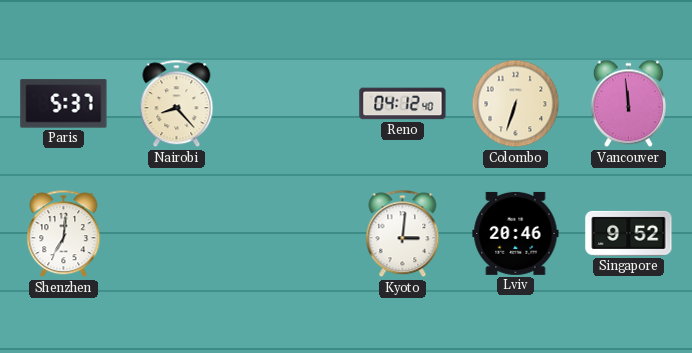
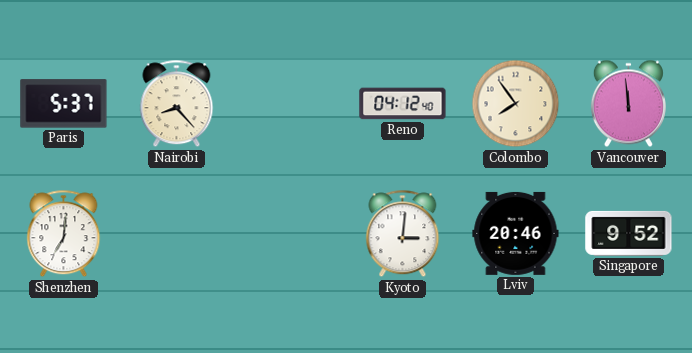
Colombo: 6:33 -> 7:54 (516, 104)
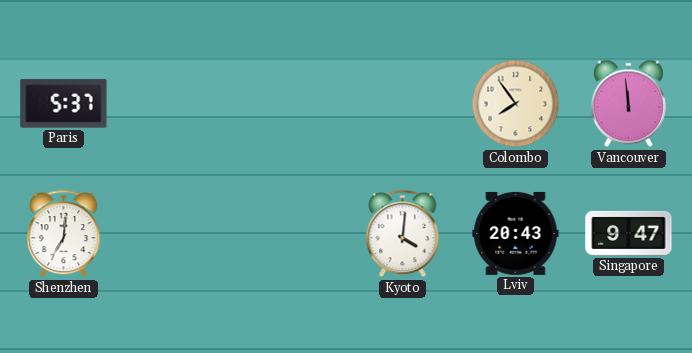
Nairobi: 8:23 -> none (177, 104)
Reno: 04:12 -> none (403, 104)
Kyoto: 3:01 -> 4:01 (403, 234)
Lviv: 20:46 -> 20:43 (516, 233)
Singapore: 9:52 -> 9:47 (629, 233)
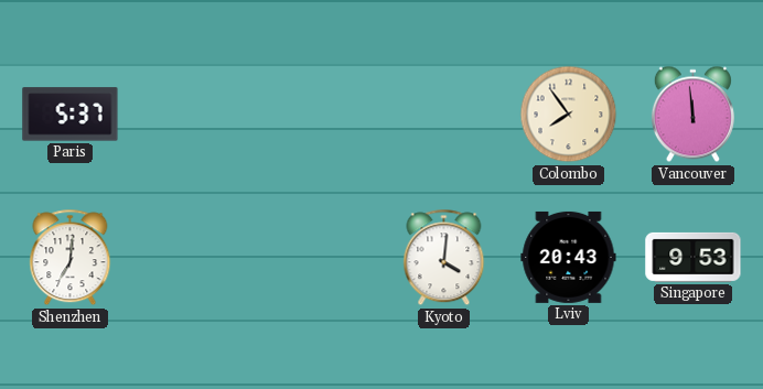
Singapore: 9:47 -> 9:53 (694, 257)
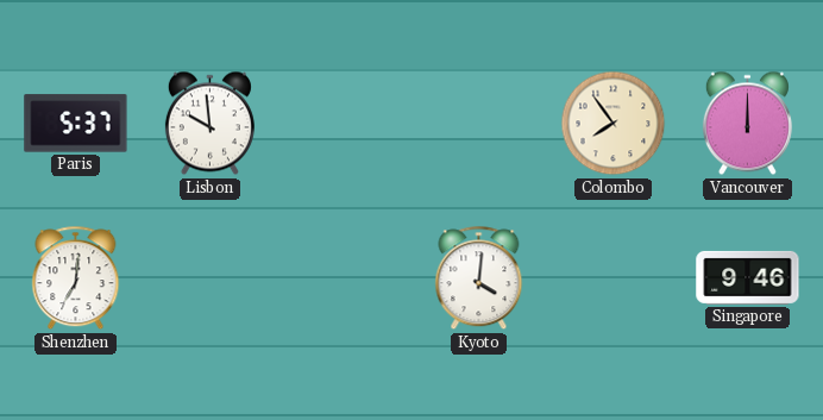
Lisbon: none -> 9:59 (209, 124)
Vancouver: 11:59 -> 12:00 (747, 124)
Lviv: 20:43 -> none (569, 257)
Singapore: 9:53 -> 9:46 (748, 277)
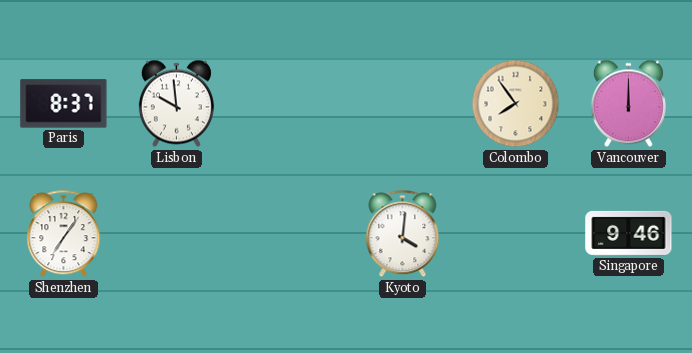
Paris: 5:37 -> 8:37 (64, 104)
Shenzhen: 7:01 -> 7:06 (64, 234)
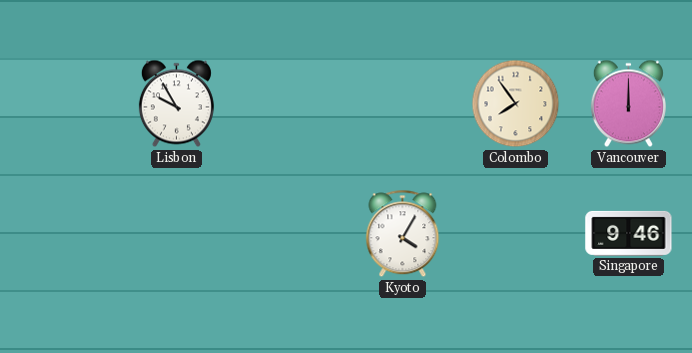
Paris: 8:37 -> none (64, 104)
Lisbon: 9:59 -> 9:55 (176, 104)
Shenzhen: 7:06 -> none (64, 234)
Kyoto: 4:01 -> 4:05 (403, 234)
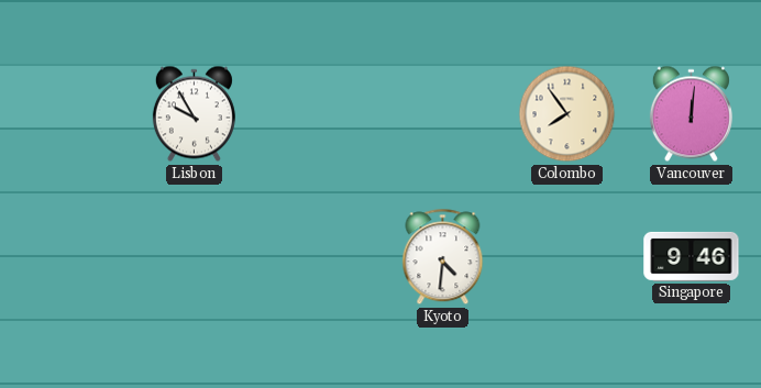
Vancouver: 12:00 -> 12:01 (691, 114)
Kyoto: 4:05 -> 4:31 (443, 257)
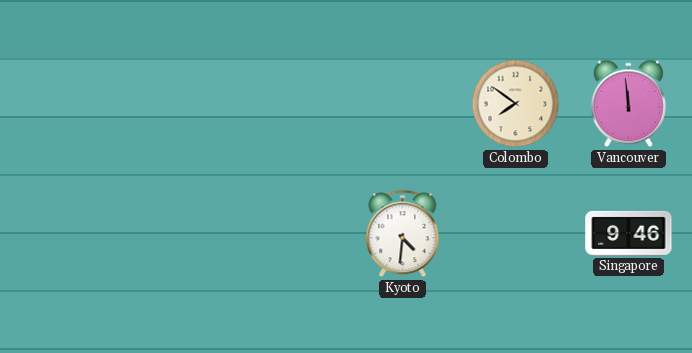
Lisbon: 9:55 -> none (194, 114)
Colombo: 7:54 -> 7:51 (516, 104)
Vancouver: 12:01 -> 11:59 (628, 104)
